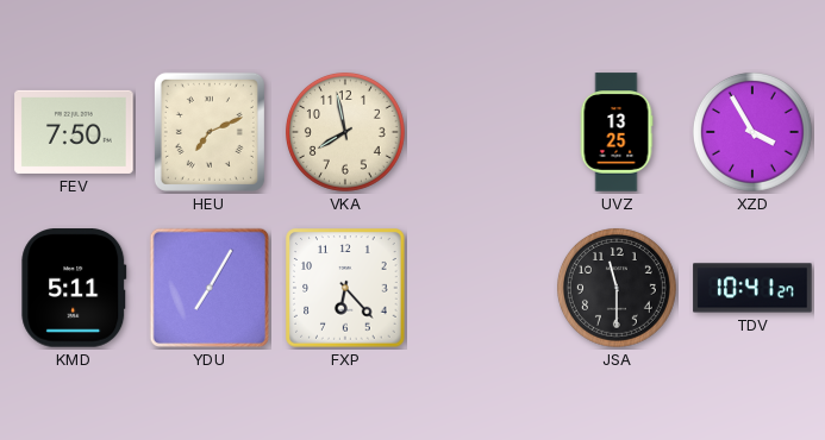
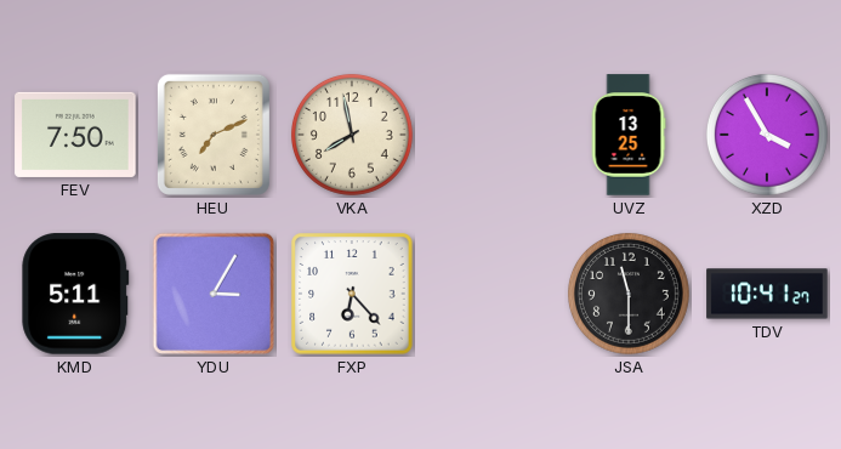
YDU: 7:05 -> 3:05 (214, 294)
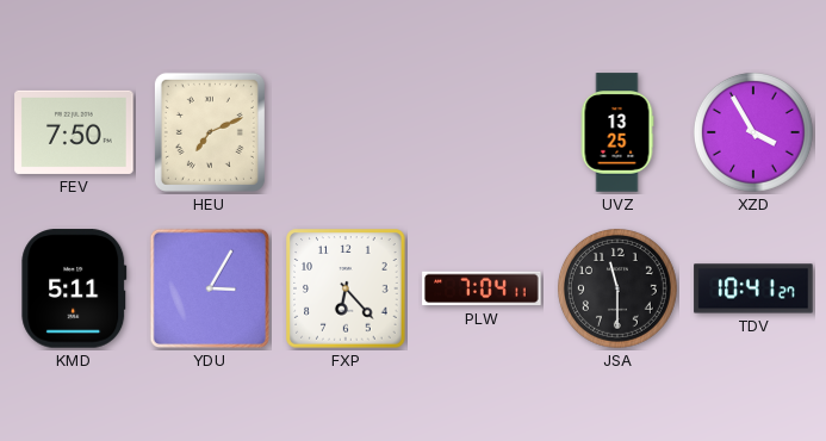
VKA: 7:58 -> none (352, 135)
PLW: none -> 7:04 (482, 288)
